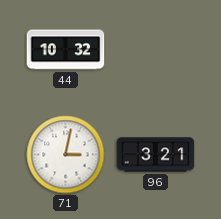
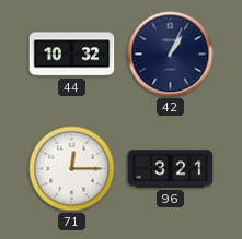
42: none -> 1:04 (171, 55)
71: 3:02 -> 12:15 (72, 169)
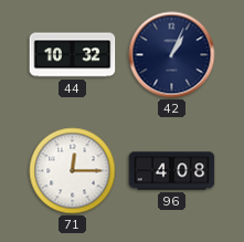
96: 3:21 -> 4:08 (172, 171)
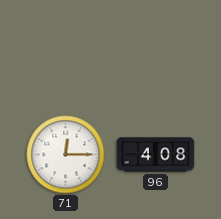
44: 10:32 -> none (73, 55)
42: 1:04 -> none (172, 55)
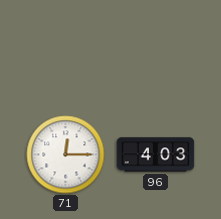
96: 4:08 -> 4:03 (156, 155)
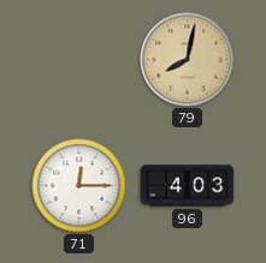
79: none -> 8:02 (188, 60)
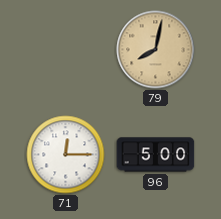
96: 4:03 -> 5:00 (156, 155)
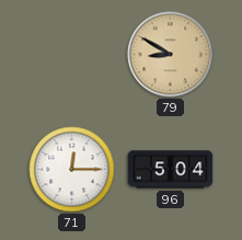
79: 8:02 -> 8:50 (171, 55)
96: 5:00 -> 5:04 (171, 170)
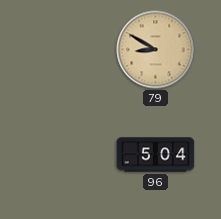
71: 12:15 -> none (72, 170)
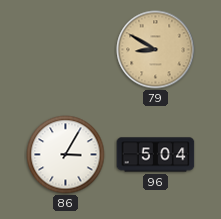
86: none -> 3:05 (66, 155)
